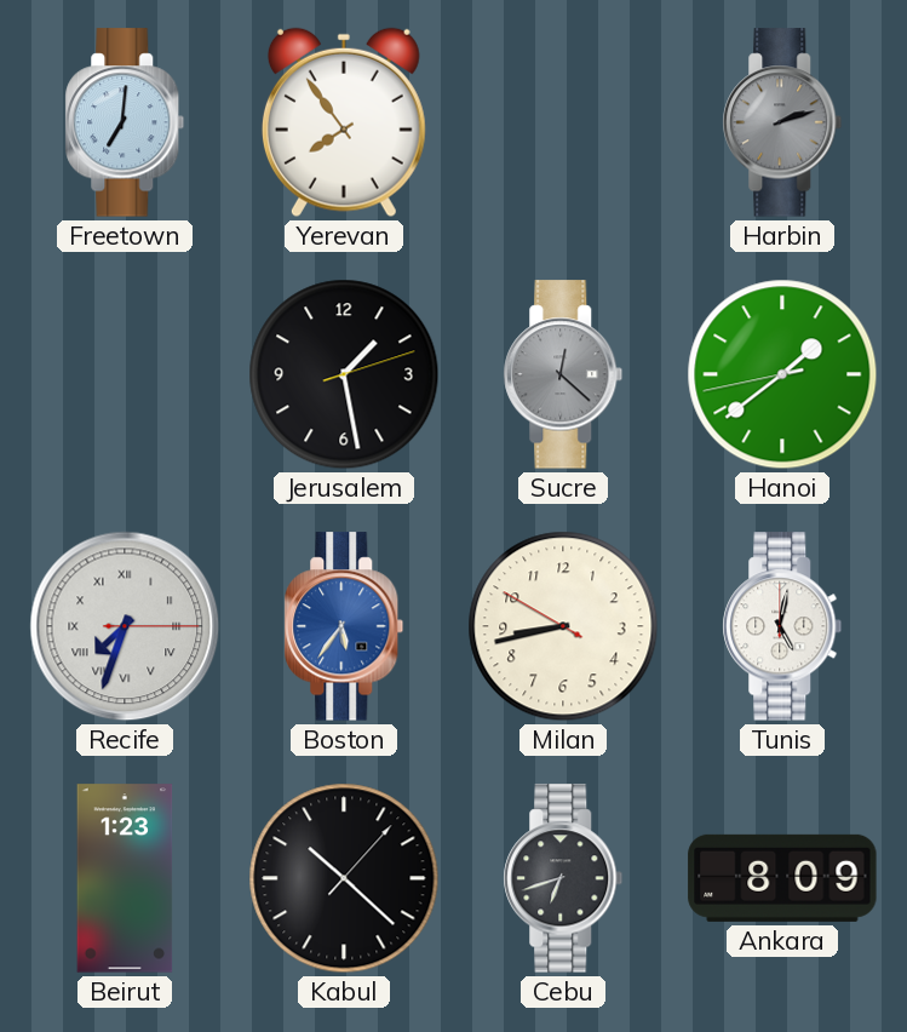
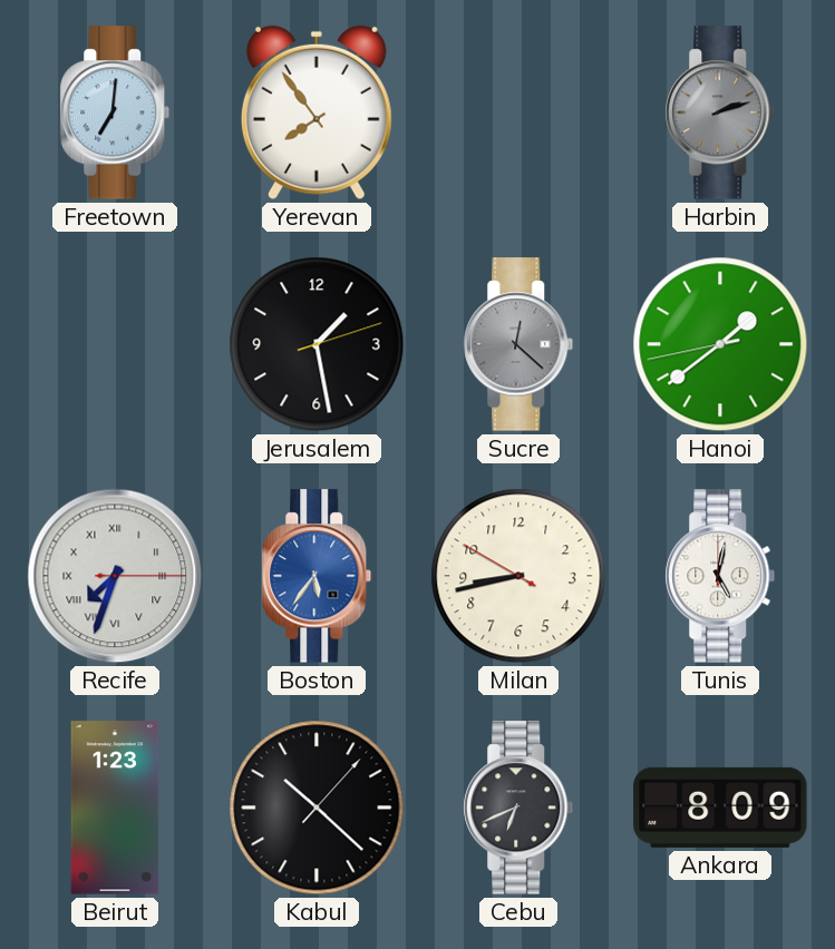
Cebu: 6:42 -> 6:41 (518, 808)
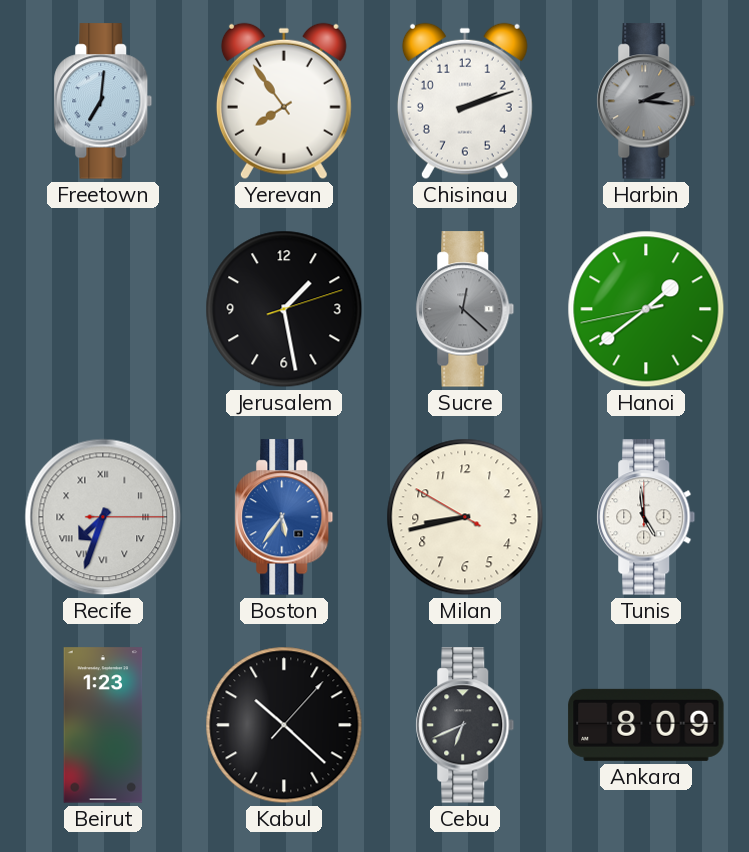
Chisinau: none -> 2:12 (465, 101)
Harbin: 2:12 -> 2:16 (646, 101)
Tunis: 5:02 -> 4:59 (646, 517)
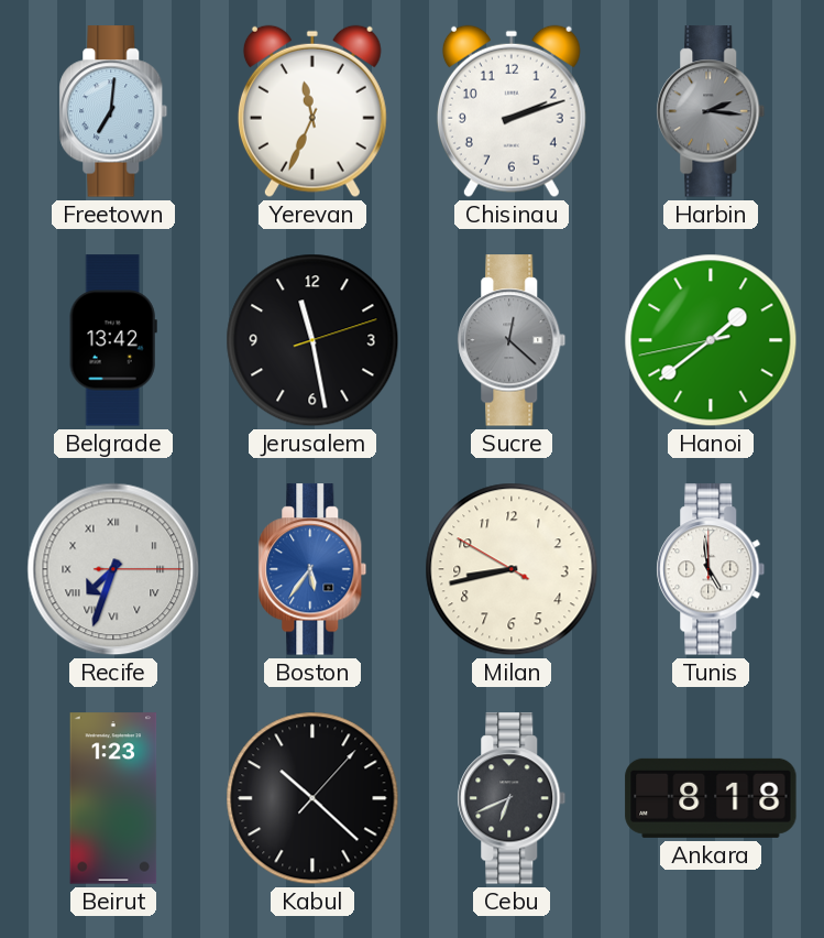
Yerevan: 7:54 -> 11:34 (312, 111)
Belgrade: none -> 13:42 (113, 340)
Jerusalem: 1:28 -> 11:28 (312, 340)
Ankara: 8:09 -> 8:18 (711, 798)
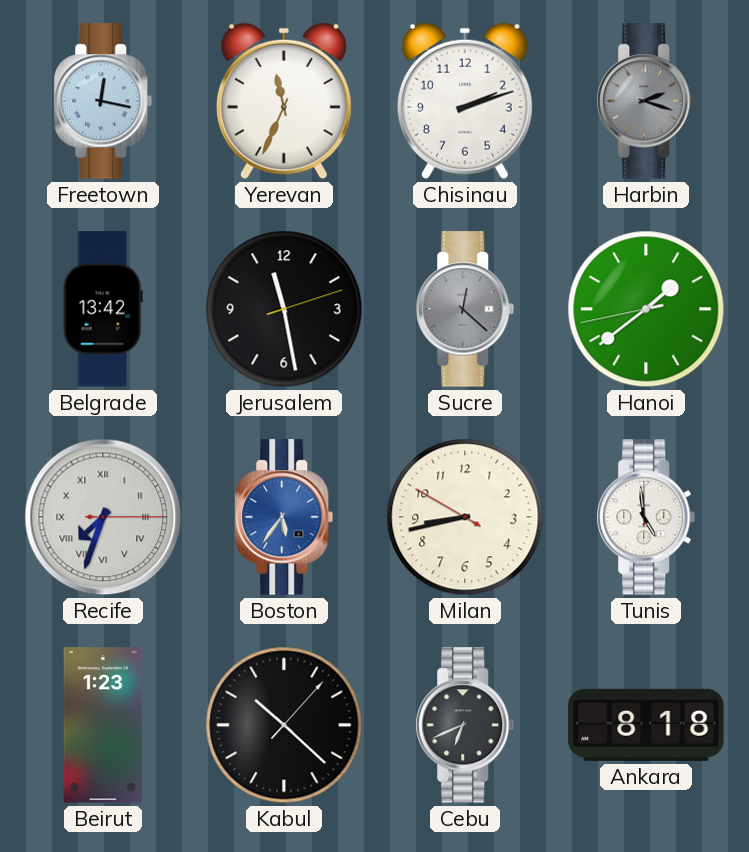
Freetown: 7:01 -> 12:17 (103, 101)
Harbin: 2:16 -> 2:18 (646, 101)
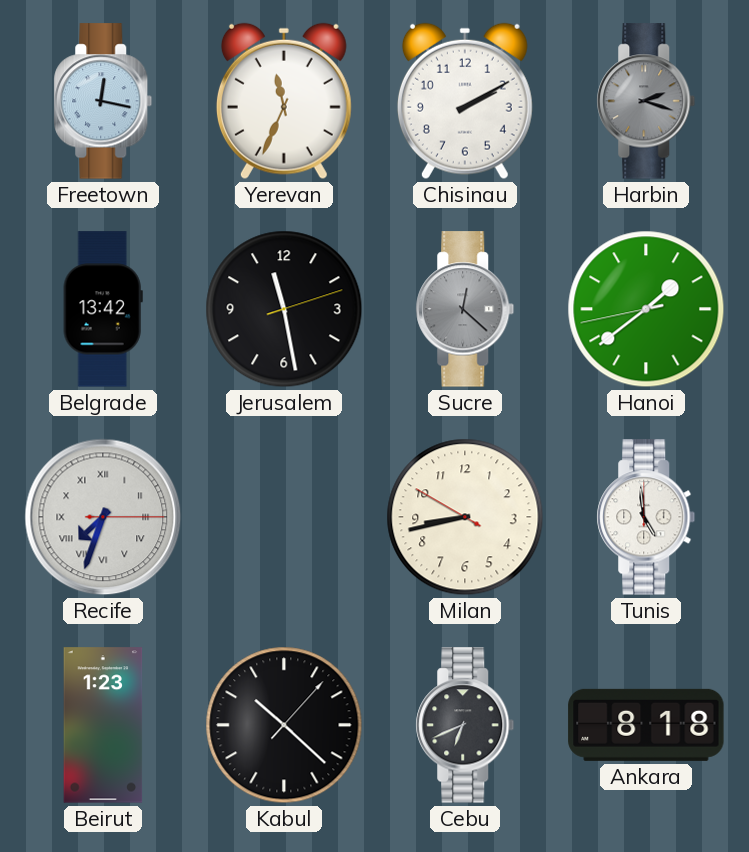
Chisinau: 2:12 -> 2:10 (465, 101)
Boston: 5:36 -> none (284, 517)
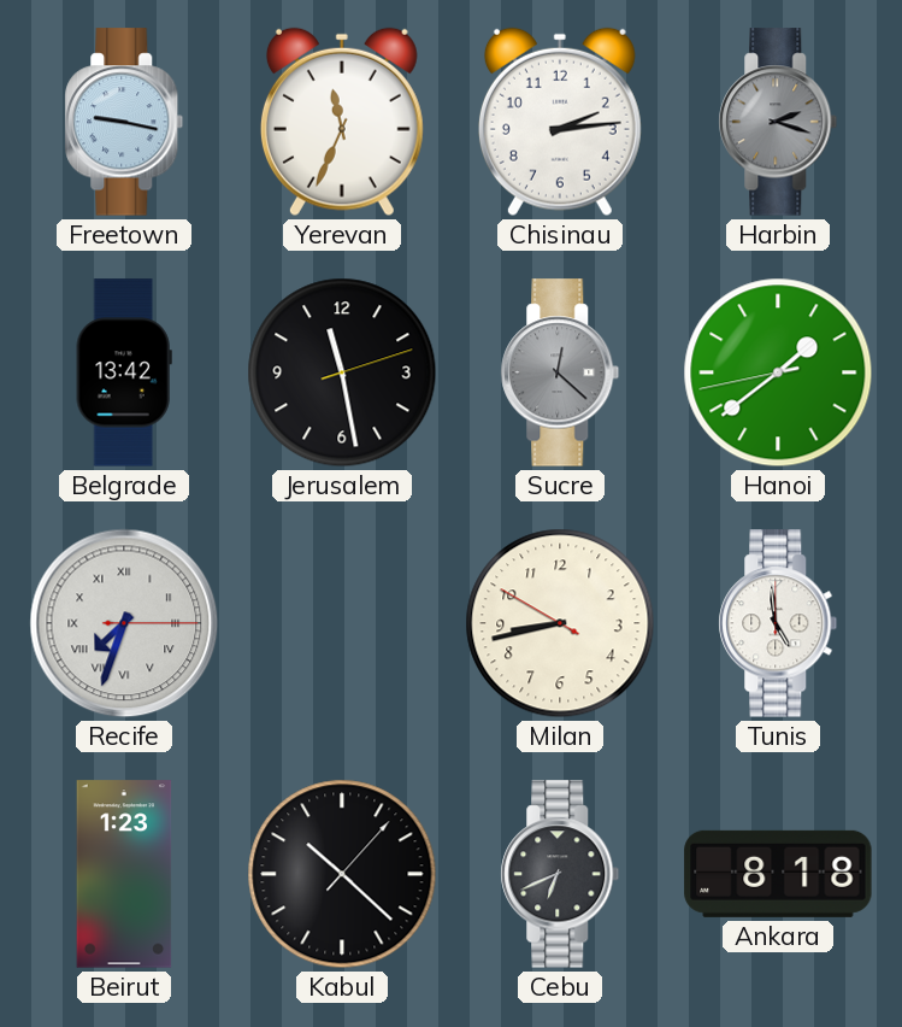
Freetown: 12:17 -> 9:17 (124, 122)
Chisinau: 2:10 -> 2:14 (560, 122)
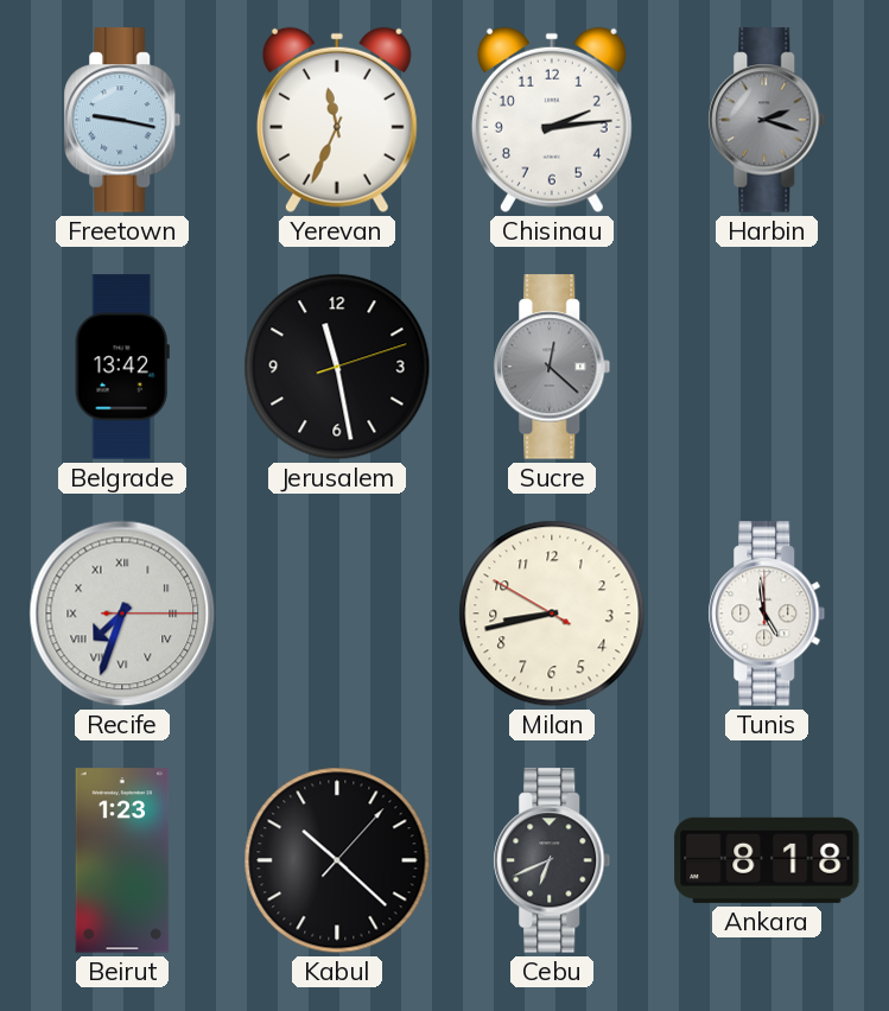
Hanoi: 1:38 -> none (778, 372)
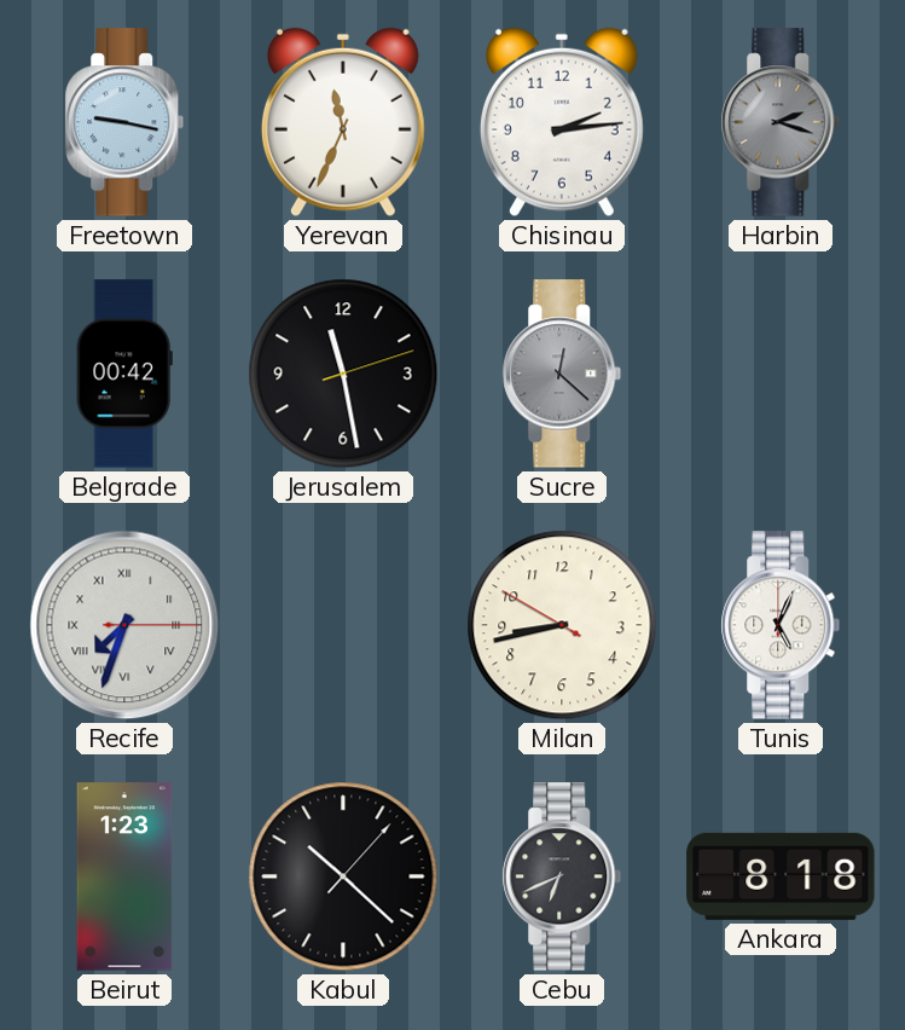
Belgrade: 13:42 -> 00:42 (124, 374)
Tunis: 4:59 -> 5:04 (781, 625)
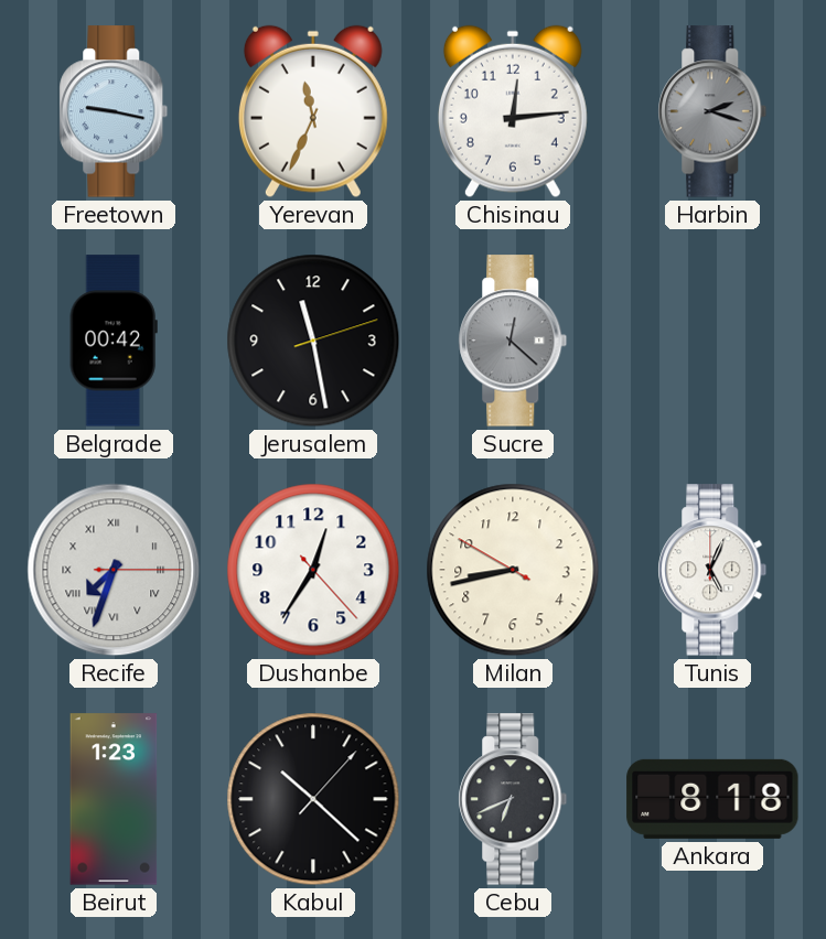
Chisinau: 2:14 -> 12:14 (513, 111)
Dushanbe: none -> 12:35 (313, 570)
